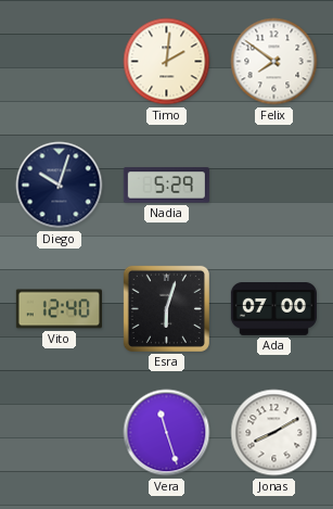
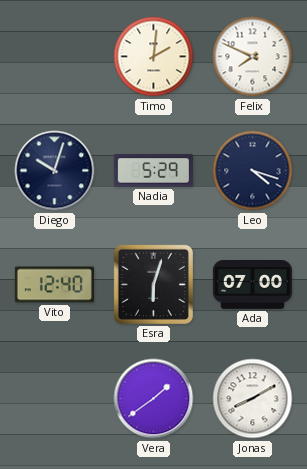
Felix: 7:51 -> 7:49 (253, 57)
Leo: none -> 4:18 (253, 171)
Vera: 11:27 -> 1:39 (154, 399)
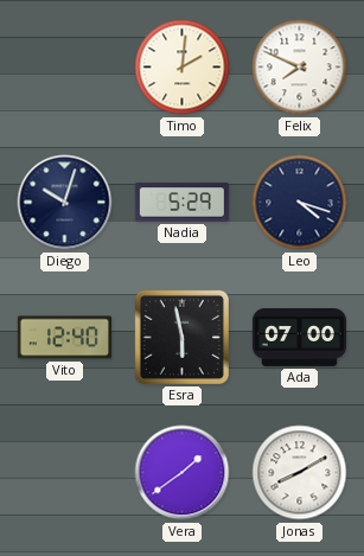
Esra: 6:03 -> 5:58 (181, 337)
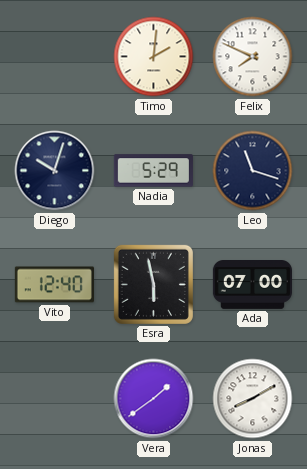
Leo: 4:18 -> 11:18 (253, 171)
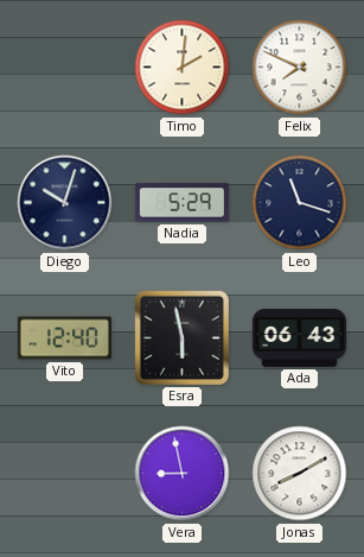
Ada: 07:00 -> 06:43 (299, 338)
Vera: 1:39 -> 8:58 (183, 474)
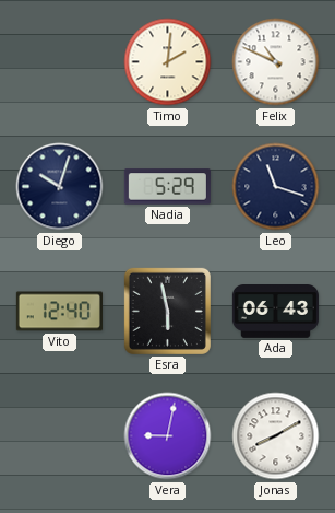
Felix: 7:49 -> 10:49 (276, 62)
Vera: 8:58 -> 9:02 (168, 436)
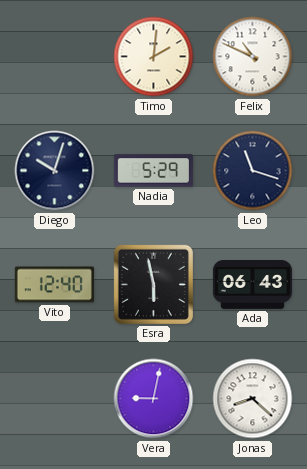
Jonas: 8:10 -> 8:22 (253, 399)
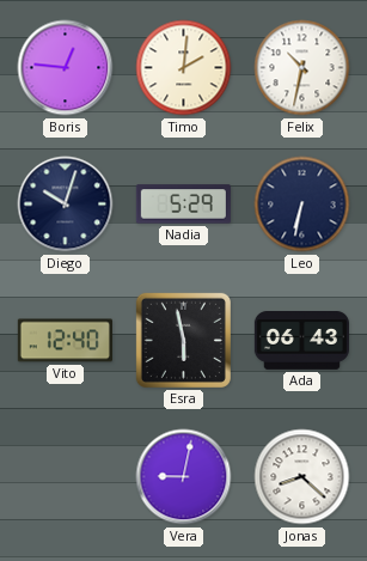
Boris: none -> 12:46 (66, 68)
Felix: 10:49 -> 10:32 (302, 68)
Leo: 11:18 -> 6:32 (302, 205)
